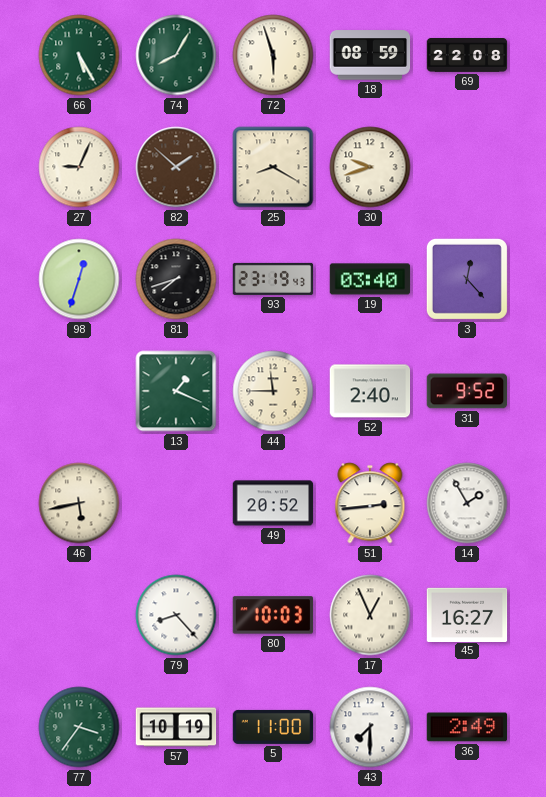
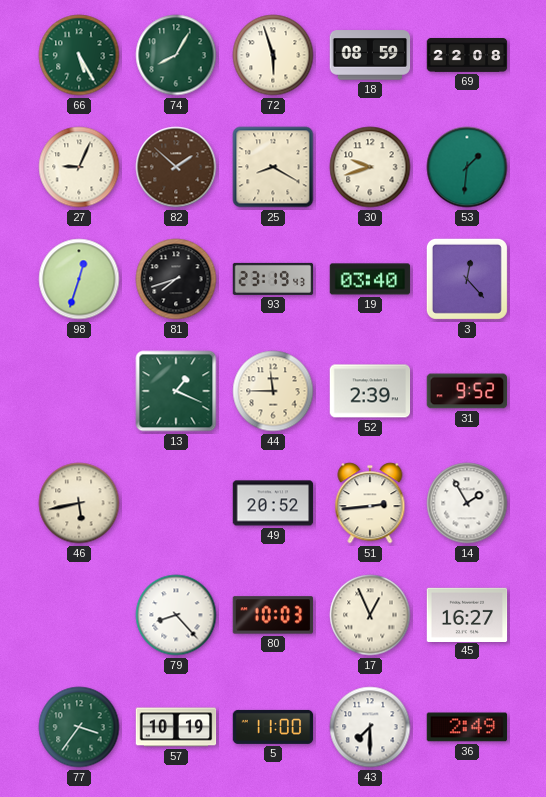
53: none -> 1:31 (467, 167)
52: 2:40 -> 2:39 (370, 391)
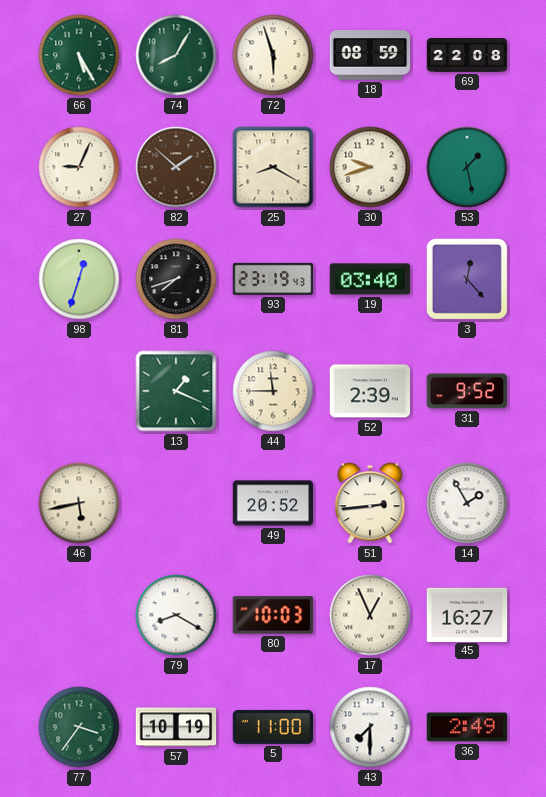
53: 1:31 -> 1:28 (467, 167)
79: 8:23 -> 8:20 (176, 615)
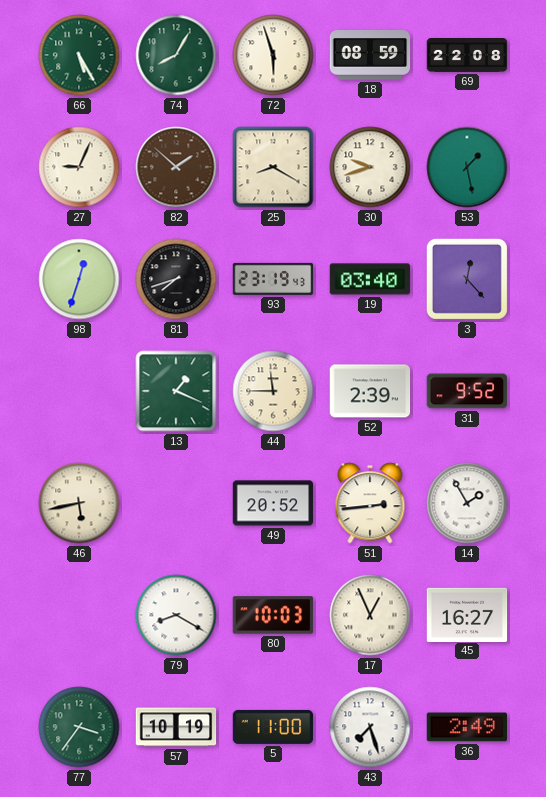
43: 7:30 -> 7:27 (370, 727)
